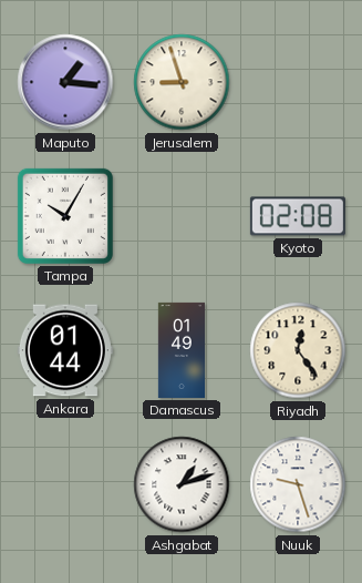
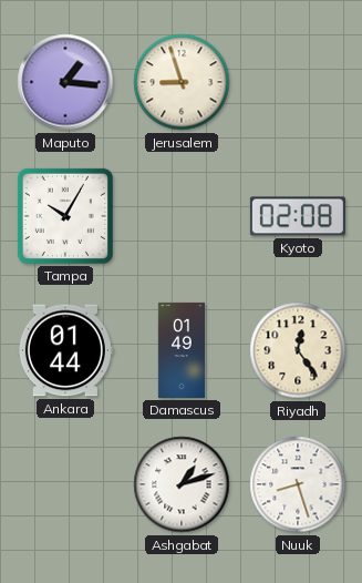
Nuuk: 9:27 -> 8:27 (298, 484)
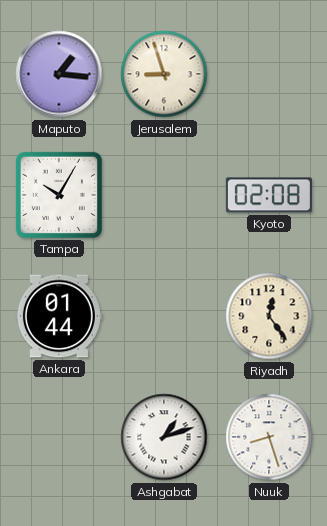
Damascus: 01:49 -> none (180, 350)
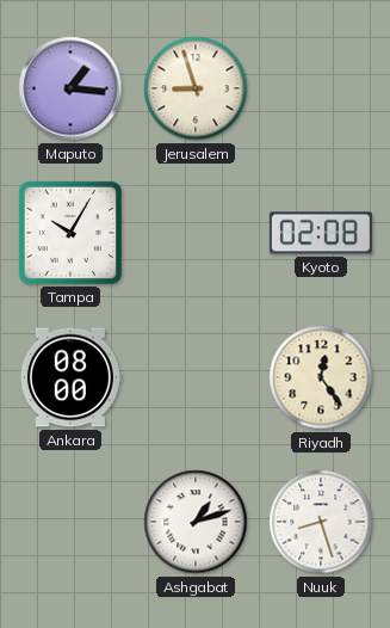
Ankara: 01:44 -> 08:00 (70, 377)
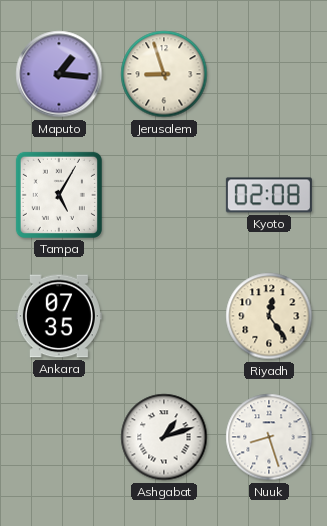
Tampa: 10:05 -> 5:05 (59, 195)
Ankara: 08:00 -> 07:35 (59, 316)
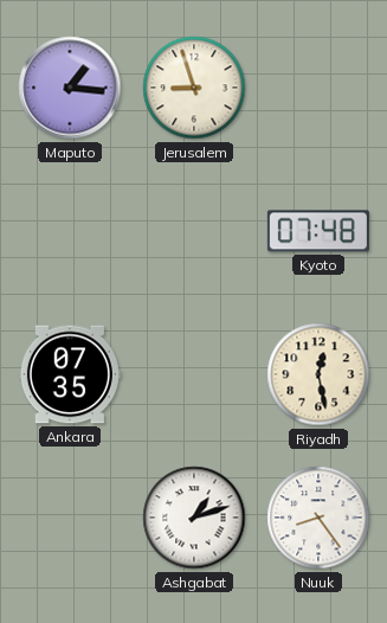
Tampa: 5:05 -> none (59, 195)
Kyoto: 02:08 -> 07:48 (318, 231)
Riyadh: 12:24 -> 12:28 (318, 374)
Nuuk: 8:27 -> 8:24 (318, 518)
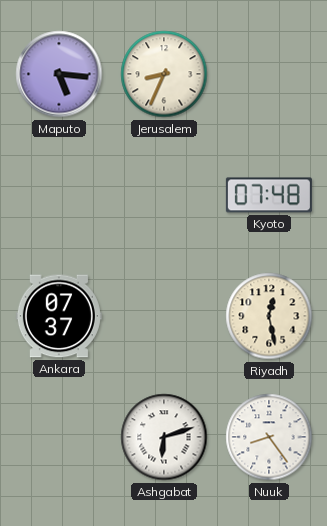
Maputo: 1:16 -> 5:16 (59, 74)
Jerusalem: 8:57 -> 8:34 (164, 74)
Ankara: 07:35 -> 07:37 (59, 316)
Ashgabat: 1:12 -> 6:12 (164, 437)
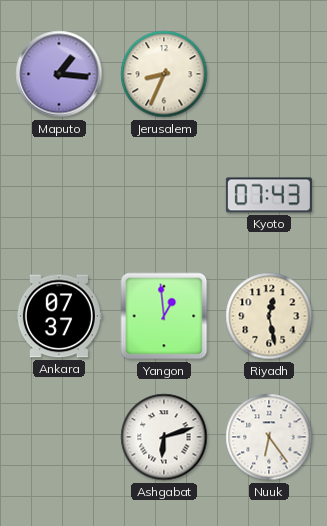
Maputo: 5:16 -> 1:16 (59, 74)
Kyoto: 07:48 -> 07:43 (269, 195)
Yangon: none -> 12:59 (164, 316)
Nuuk: 8:24 -> 6:24 (269, 437)
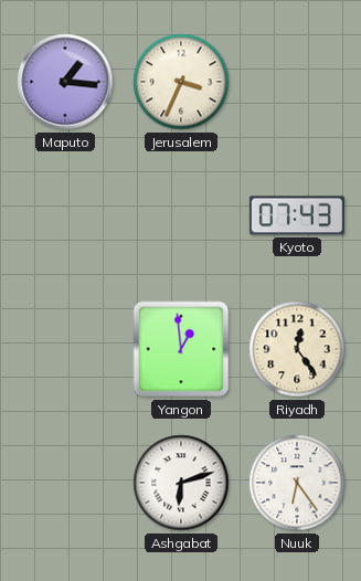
Jerusalem: 8:34 -> 3:34 (181, 82)
Ankara: 07:37 -> none (59, 316)
Riyadh: 12:28 -> 12:24 (297, 349)
